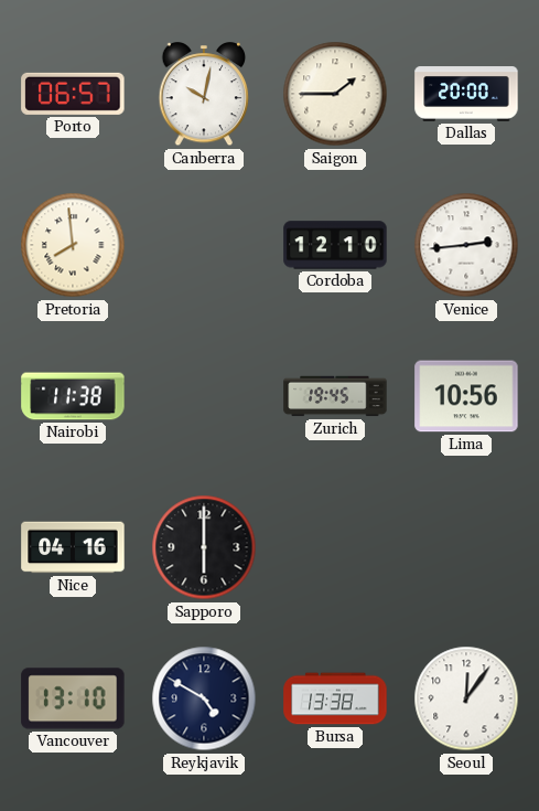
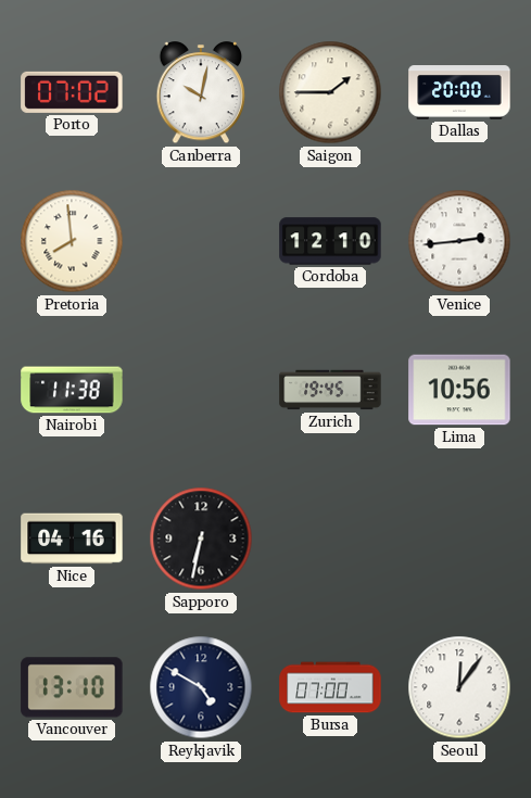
Porto: 06:57 -> 07:02 (72, 92)
Sapporo: 6:00 -> 6:32 (201, 539)
Bursa: 13:38 -> 07:00 (330, 687)
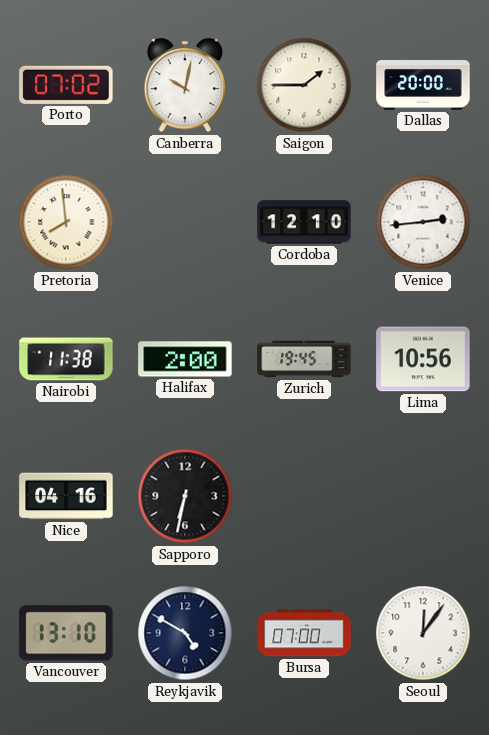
Halifax: none -> 2:00 (185, 359)
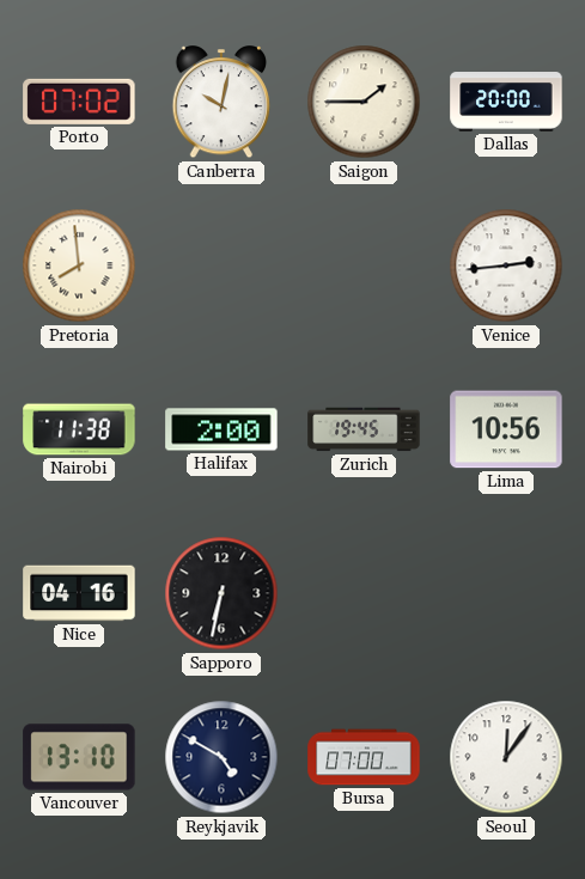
Cordoba: 12:10 -> none (304, 222)
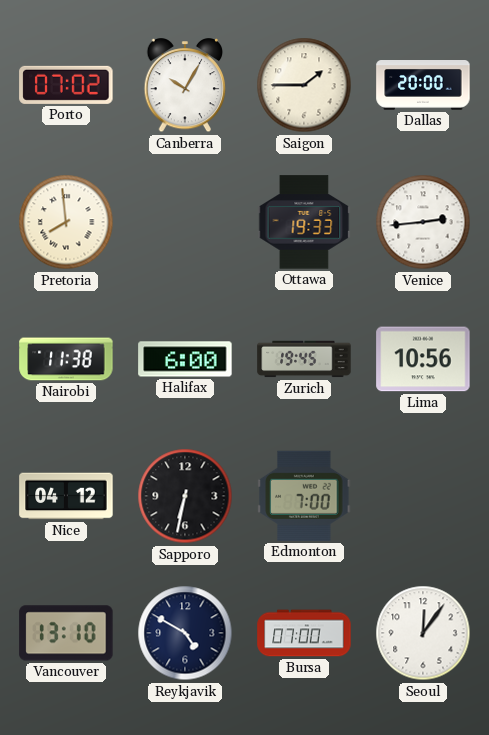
Canberra: 10:02 -> 10:05 (185, 86)
Ottawa: none -> 19:33 (304, 222)
Halifax: 2:00 -> 6:00 (185, 359)
Nice: 04:16 -> 04:12 (66, 496)
Edmonton: none -> 7:00 (304, 496)
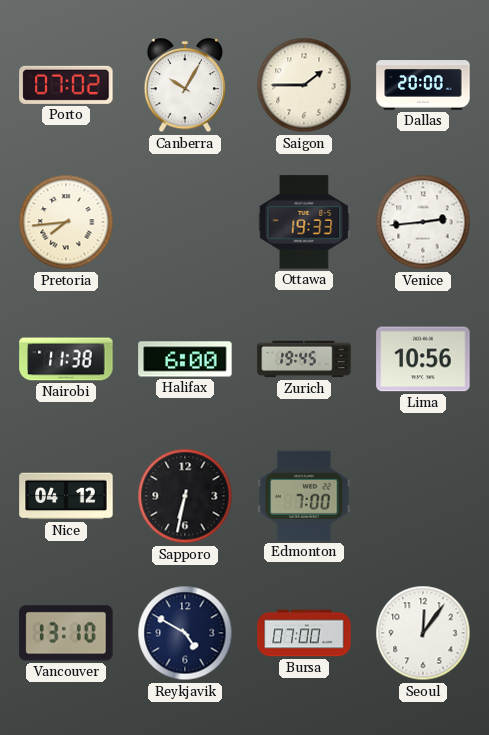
Pretoria: 7:59 -> 7:44 (66, 222)
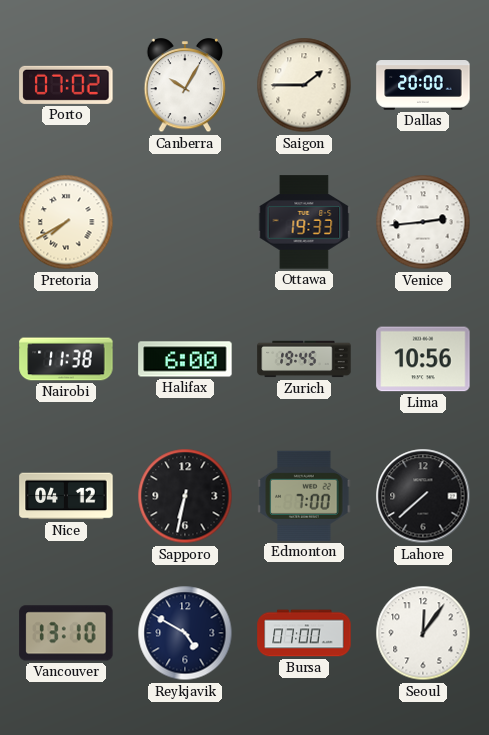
Pretoria: 7:44 -> 7:40 (66, 222)
Lahore: none -> 7:38 (423, 496)
